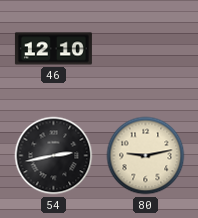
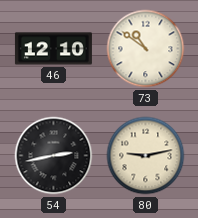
73: none -> 10:51 (146, 49)
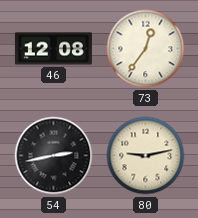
46: 12:10 -> 12:08 (53, 49)
73: 10:51 -> 12:36 (146, 49)
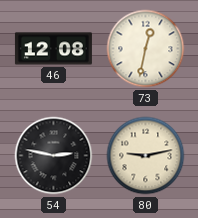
73: 12:36 -> 12:32 (146, 49)
54: 2:43 -> 2:47 (54, 156)
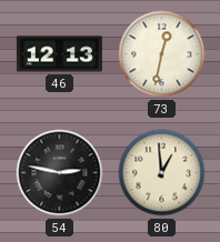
46: 12:08 -> 12:13 (59, 54)
80: 9:13 -> 12:59 (162, 173)
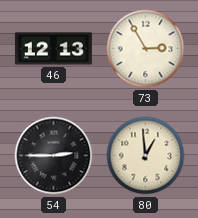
73: 12:32 -> 2:55 (146, 49)
54: 2:47 -> 2:45 (54, 156)
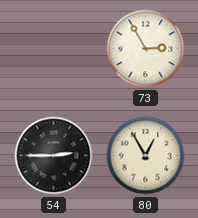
46: 12:13 -> none (53, 49)
80: 12:59 -> 12:55 (146, 156)
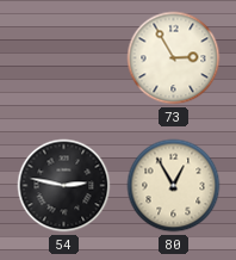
54: 2:45 -> 2:47 (64, 186)
